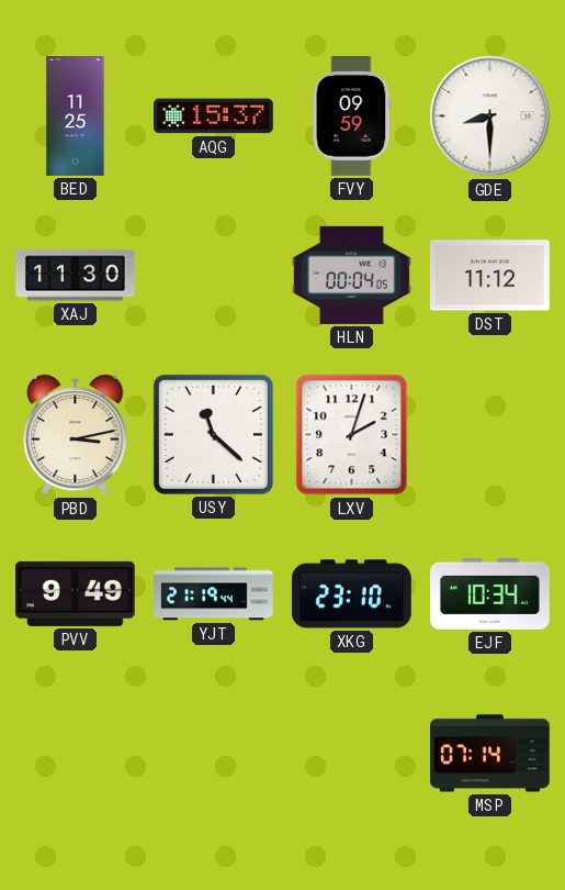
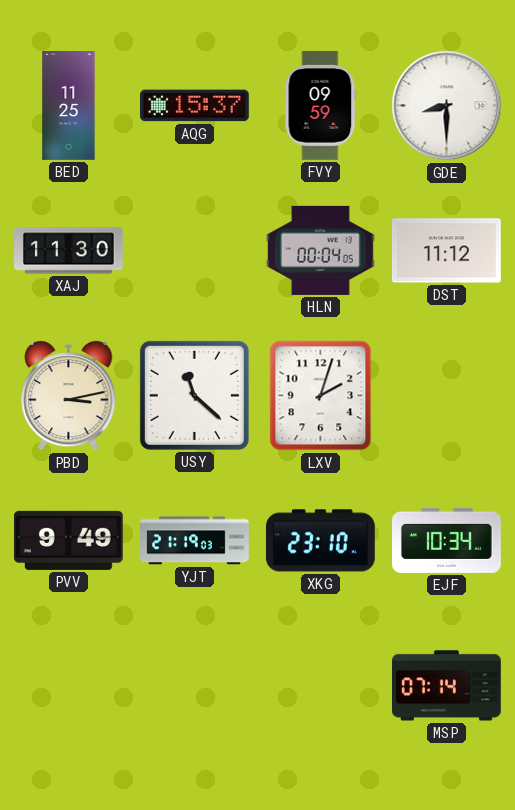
YJT: 21:19:44 -> 21:19:03 (195, 541)
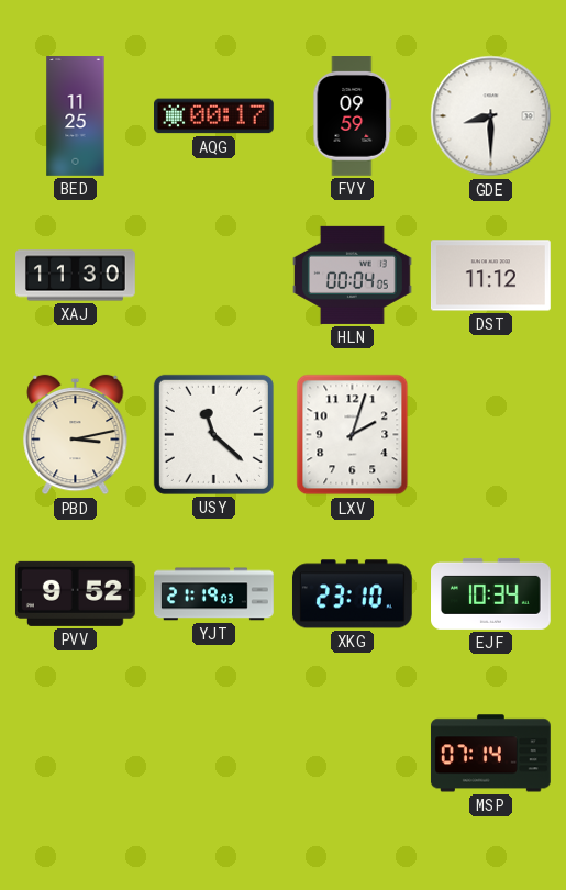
AQG: 15:37 -> 00:17 (214, 116)
PVV: 9:49 -> 9:52 (75, 593)
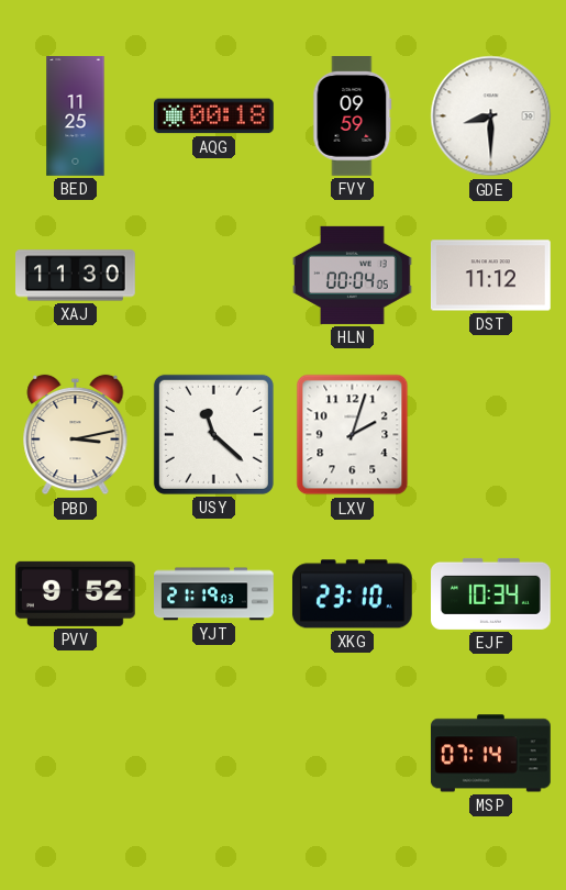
AQG: 00:17 -> 00:18 (214, 116)
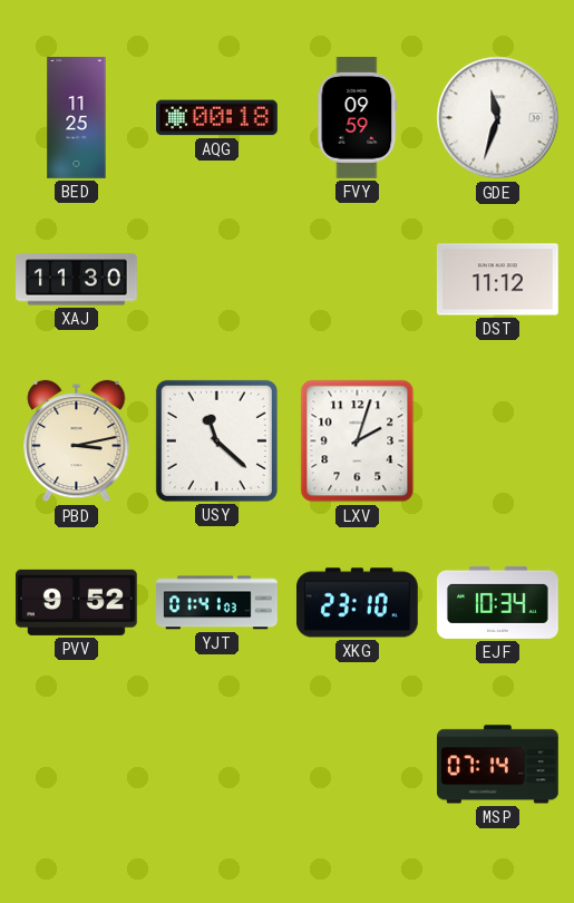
GDE: 8:30 -> 11:33 (498, 118)
HLN: 00:04 -> none (353, 275)
YJT: 21:19 -> 01:41 (217, 603)
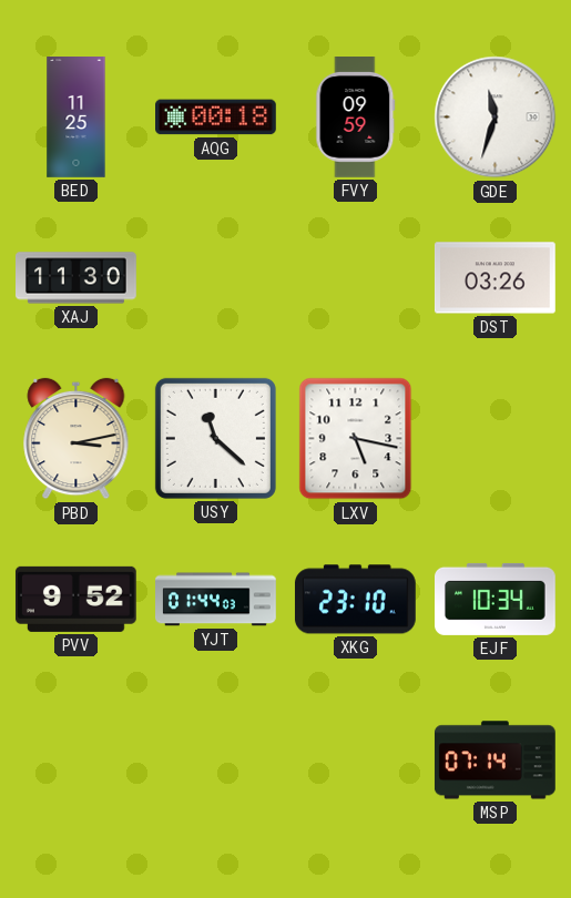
DST: 11:12 -> 03:26 (494, 278)
LXV: 2:03 -> 5:17 (356, 439)
YJT: 01:41 -> 01:44 (216, 600)
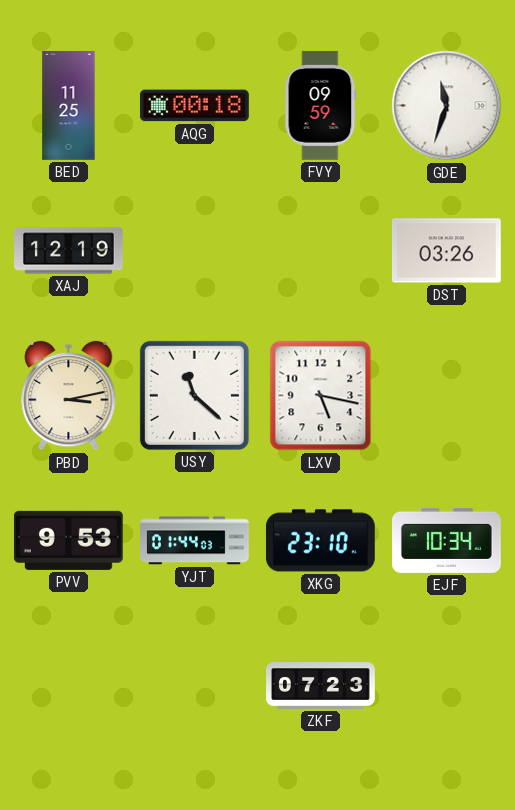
XAJ: 11:30 -> 12:19 (69, 251)
PVV: 9:52 -> 9:53 (68, 540)
ZKF: none -> 07:23 (321, 686)
MSP: 07:14 -> none (494, 761)
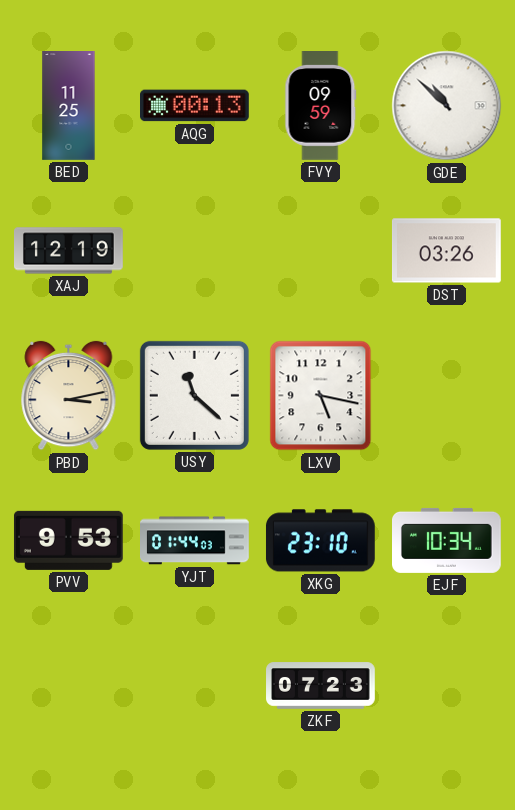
AQG: 00:18 -> 00:13 (195, 106)
GDE: 11:33 -> 10:52 (447, 106)
